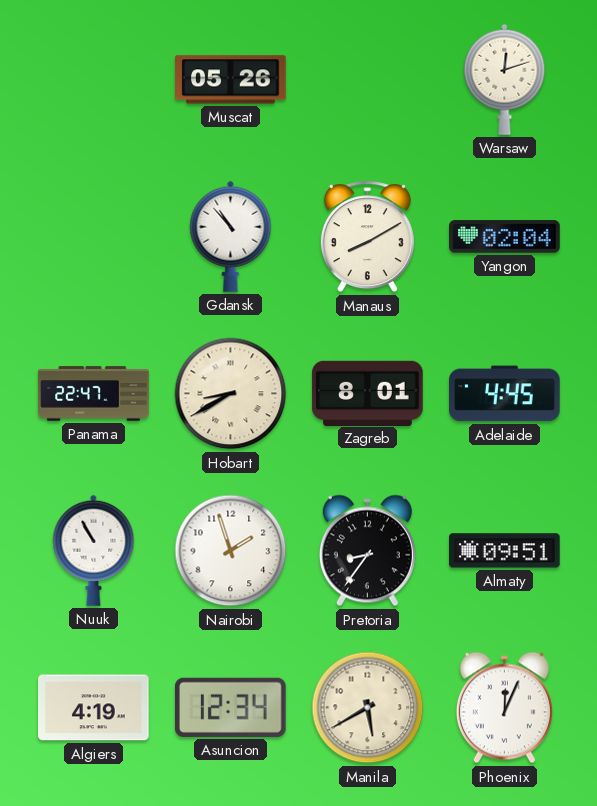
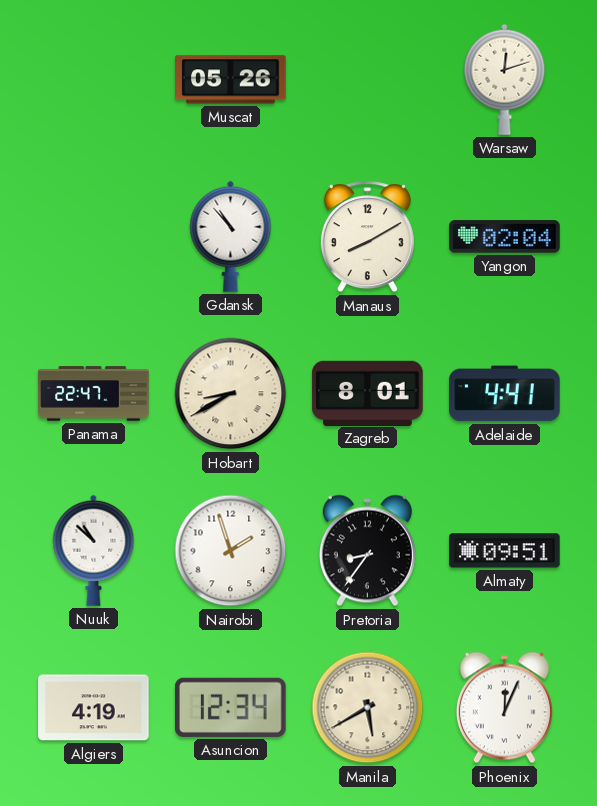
Adelaide: 4:45 -> 4:41 (505, 394)
Nuuk: 10:55 -> 10:52 (94, 550)
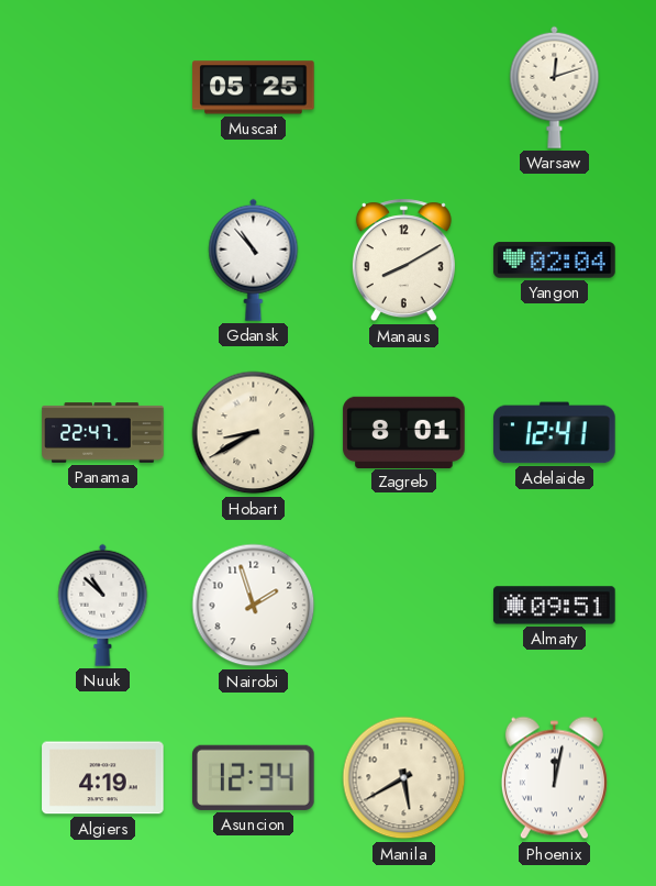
Muscat: 05:26 -> 05:25 (254, 88)
Adelaide: 4:41 -> 12:41 (555, 433)
Pretoria: 8:36 -> none (367, 551)
Phoenix: 12:04 -> 12:02 (554, 778)
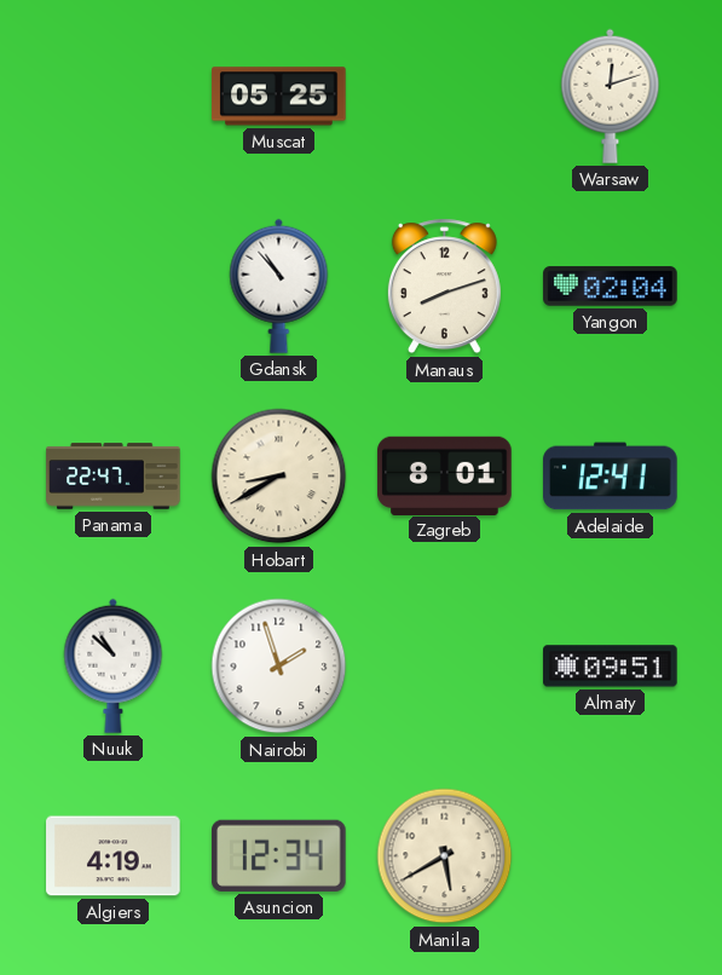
Manaus: 8:10 -> 8:12 (444, 287)
Phoenix: 12:02 -> none (554, 778)
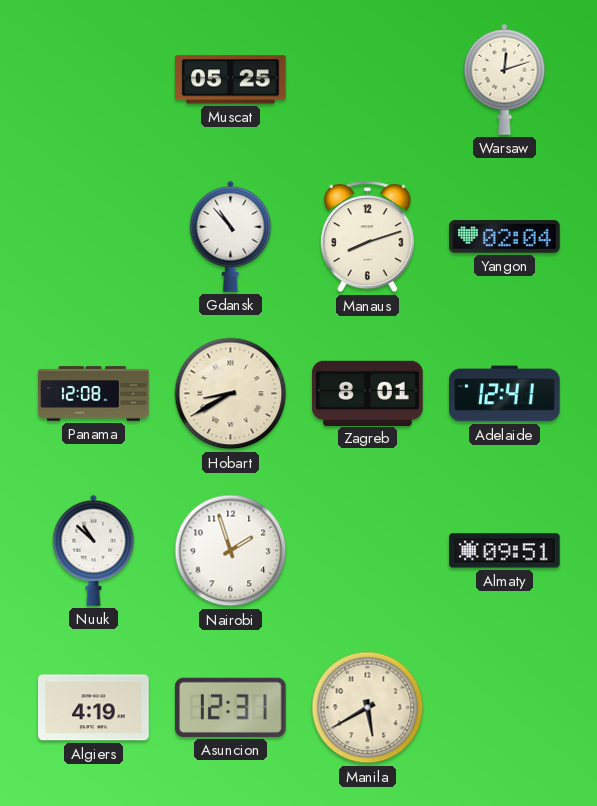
Panama: 22:47 -> 12:08 (94, 394)
Asuncion: 12:34 -> 12:31 (231, 707)
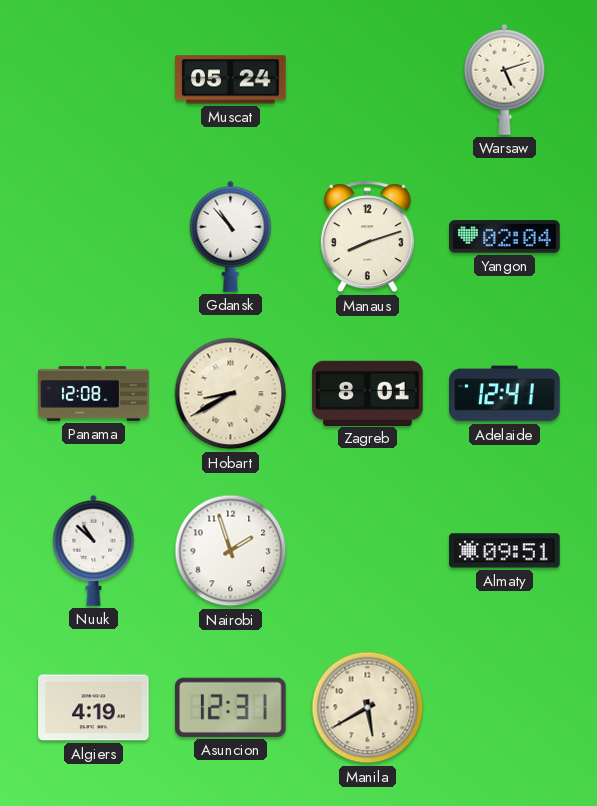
Muscat: 05:25 -> 05:24 (231, 80)
Warsaw: 12:12 -> 5:12 (505, 79)
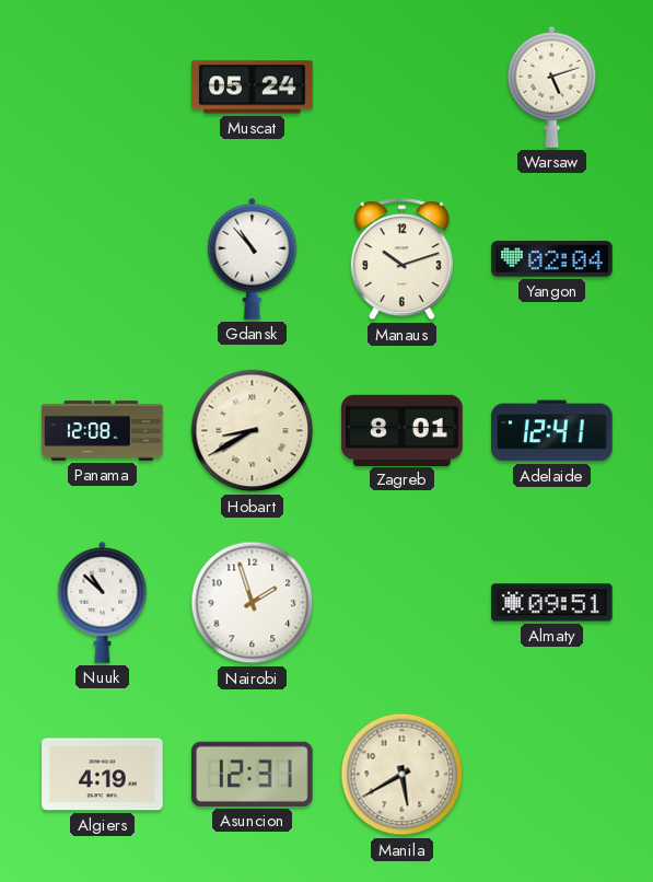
Manaus: 8:12 -> 10:12 (401, 259)
